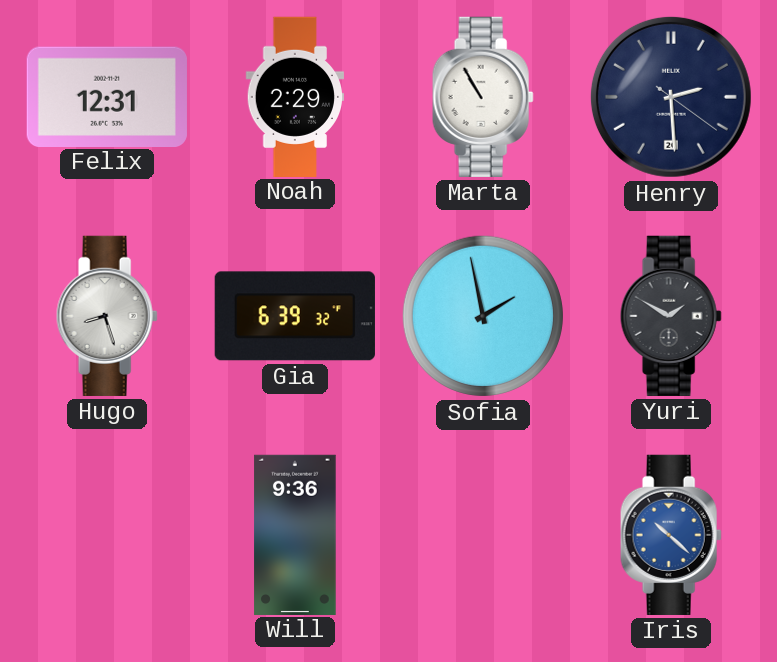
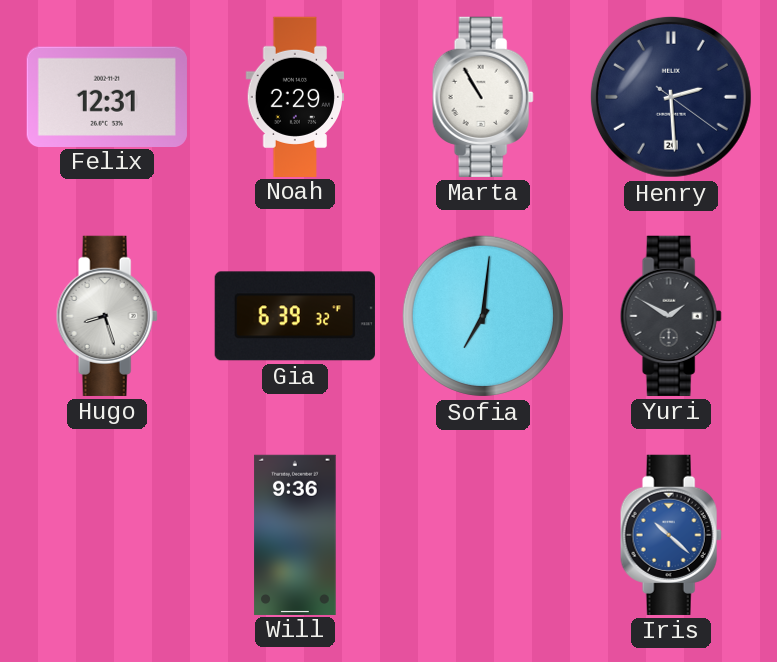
Sofia: 1:58 -> 7:01 (483, 316)
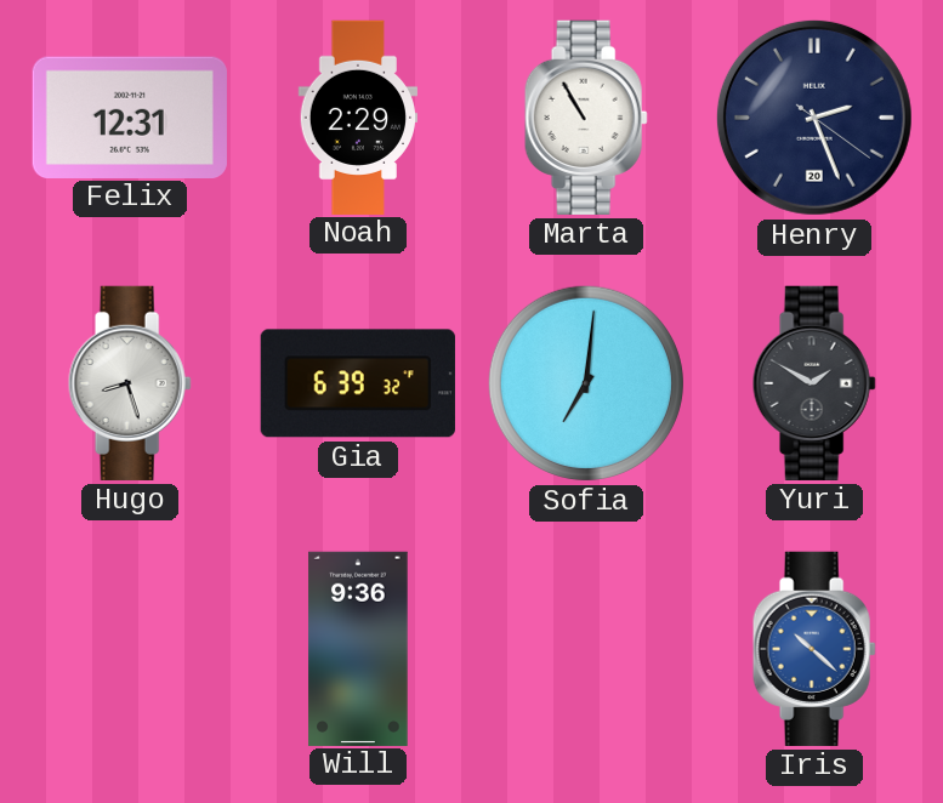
Henry: 2:29 -> 2:26 (814, 118)
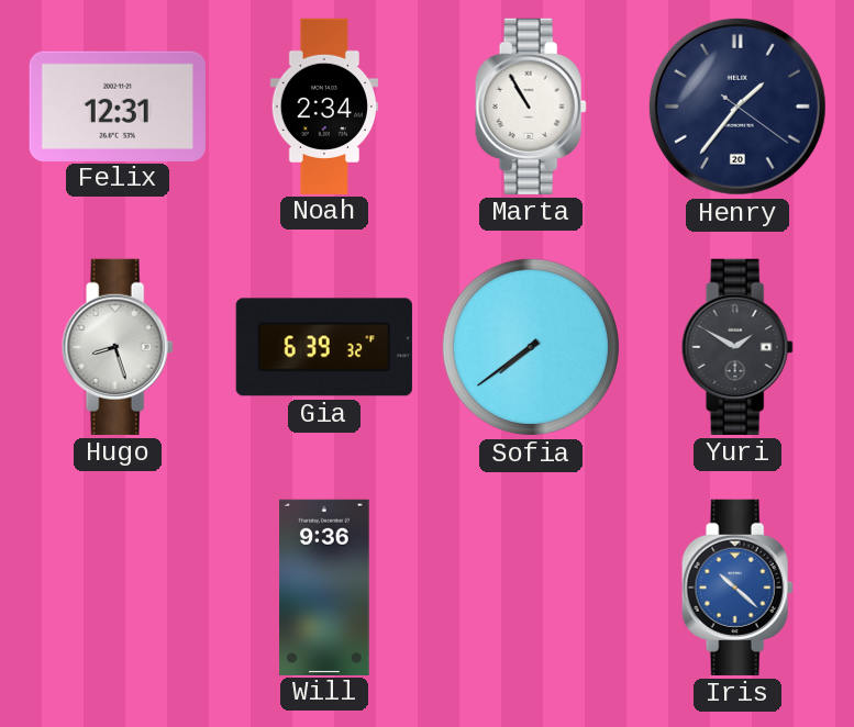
Noah: 2:29 -> 2:34 (323, 105)
Henry: 2:26 -> 1:36 (737, 107)
Sofia: 7:01 -> 7:39 (531, 347)
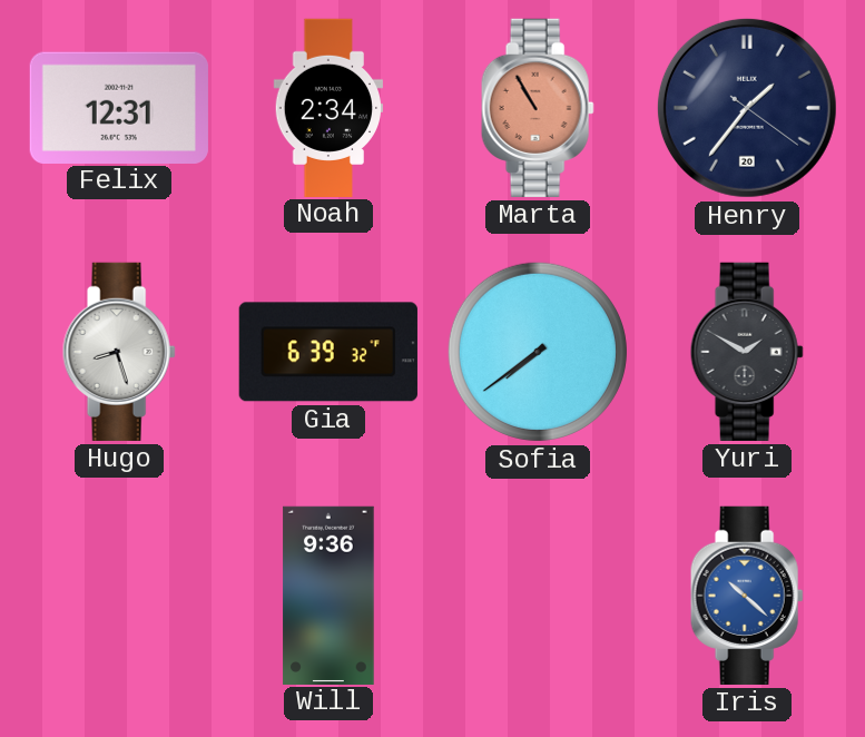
Marta dial: white -> salmon (538, 108)
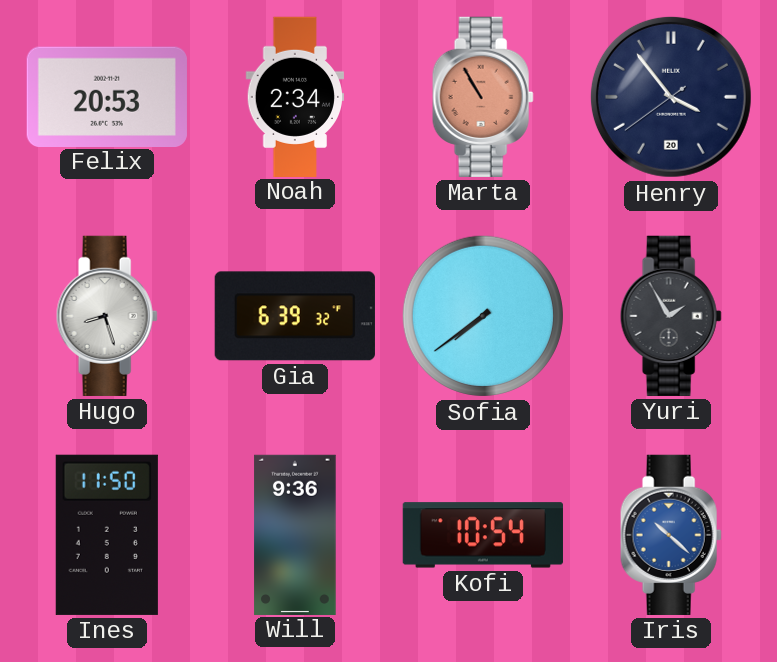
Felix: 12:31 -> 20:53 (107, 96)
Henry: 1:36 -> 3:53 (671, 97)
Yuri: 1:50 -> 1:55 (671, 316)
Ines: none -> 11:50 (107, 535)
Kofi: none -> 10:54 (483, 535)
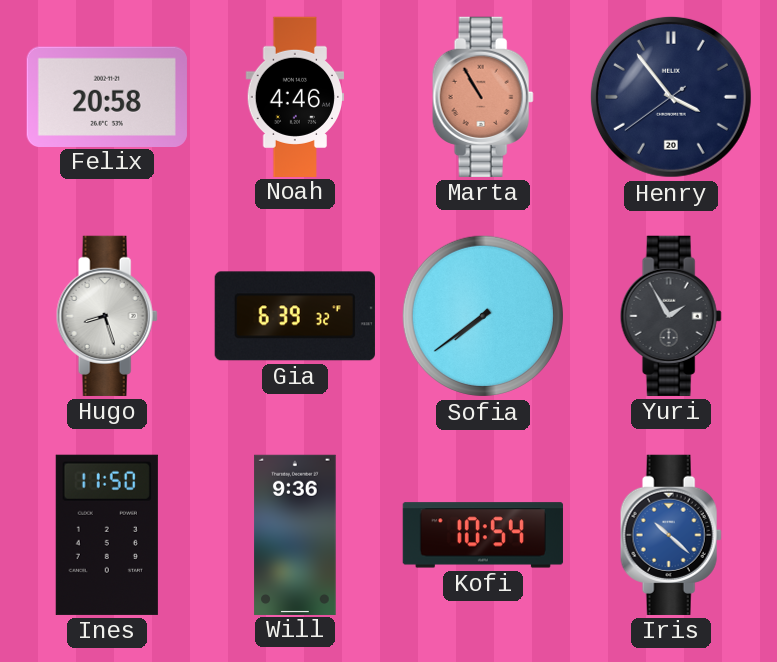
Felix: 20:53 -> 20:58 (107, 96)
Noah: 2:34 -> 4:46 (294, 96)
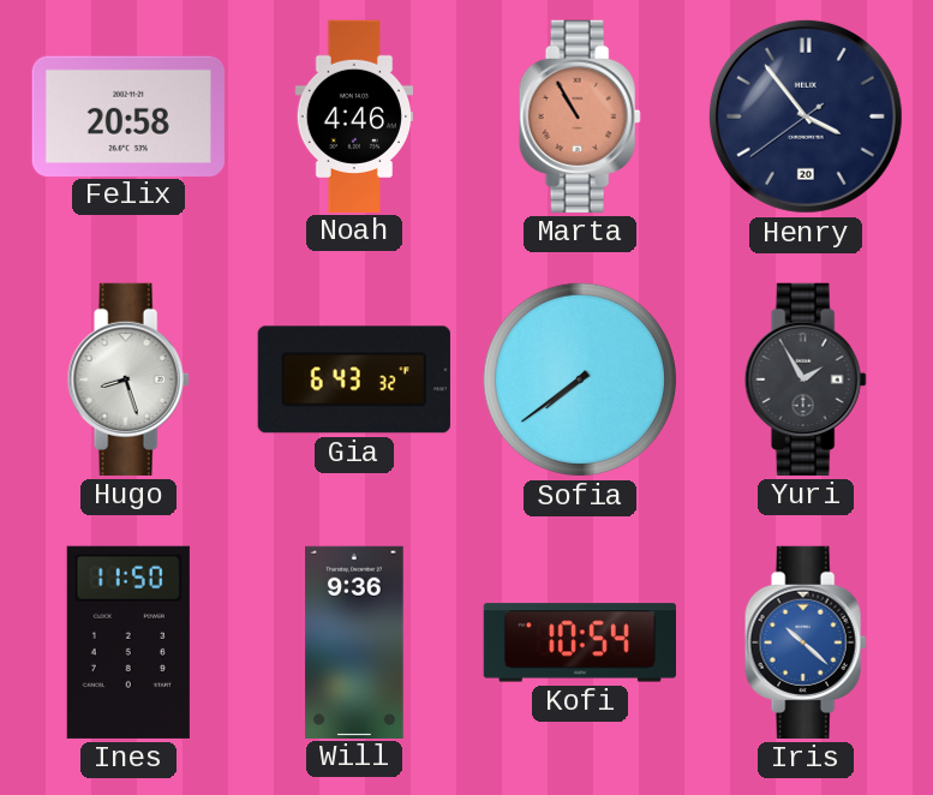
Gia: 6:39 -> 6:43 (354, 379)
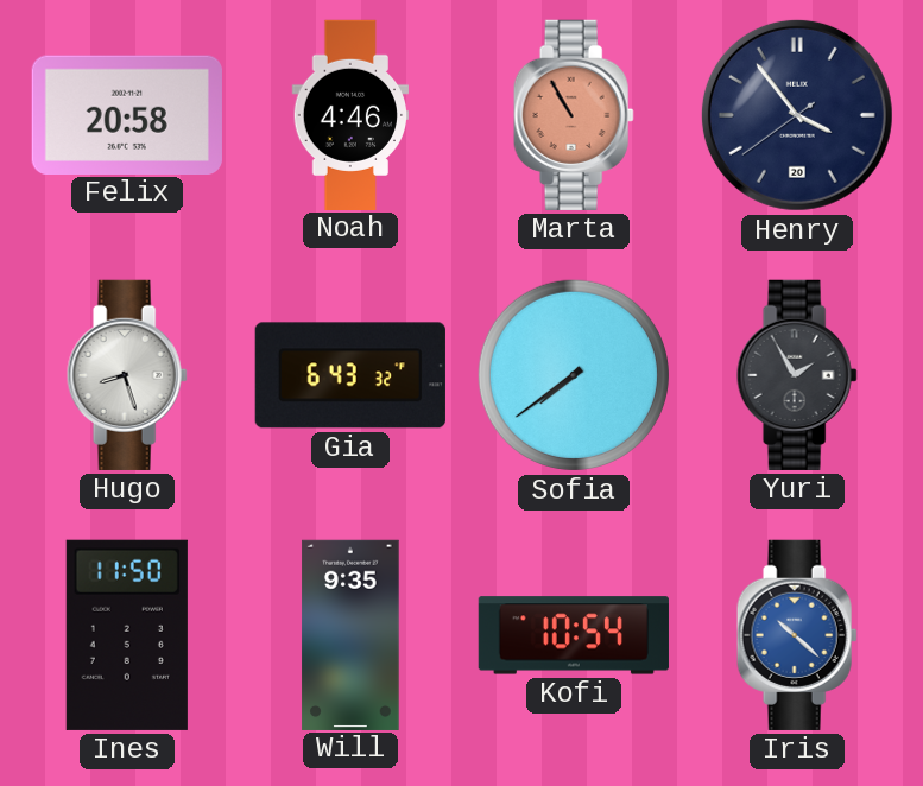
Will: 9:36 -> 9:35 (350, 634)
